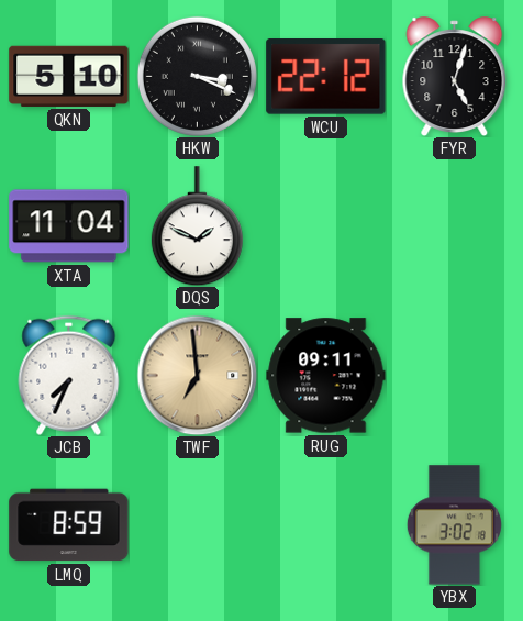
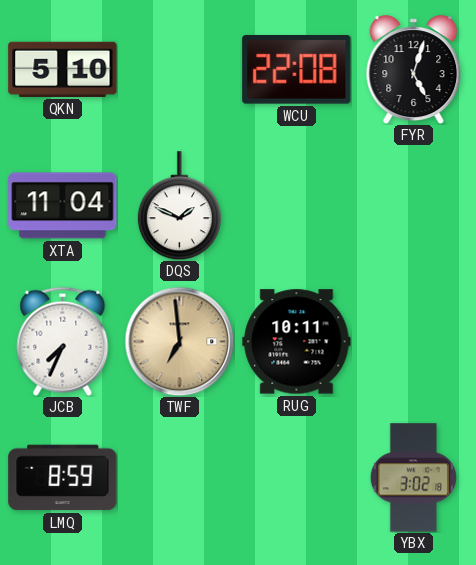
HKW: 3:19 -> none (197, 76)
WCU: 22:12 -> 22:08 (297, 70)
RUG: 09:11 -> 10:11 (297, 342)
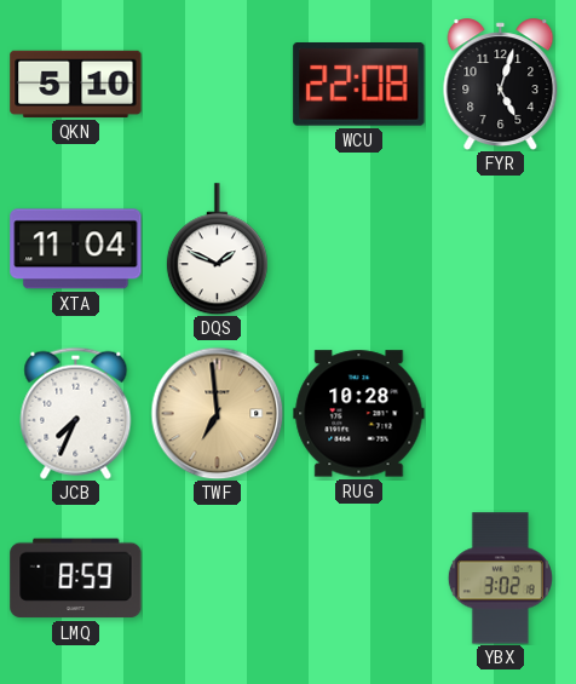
RUG: 10:11 -> 10:28 (359, 414)
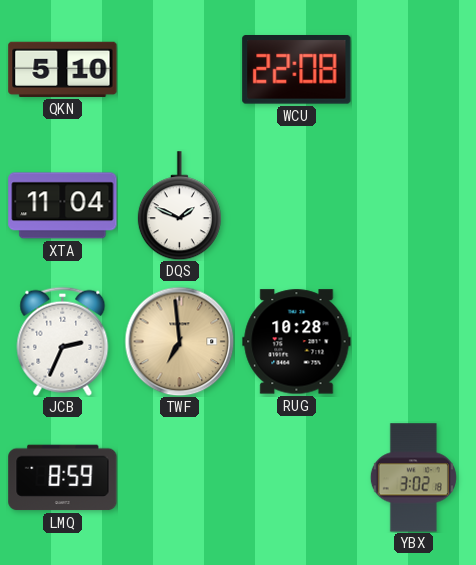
FYR: 5:03 -> none (501, 85)
JCB: 7:34 -> 2:34 (63, 341)
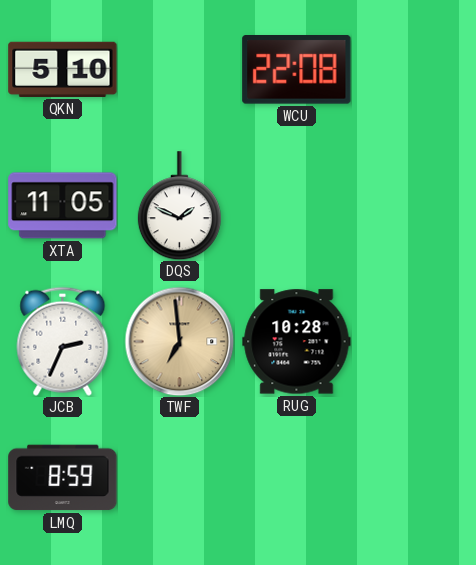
XTA: 11:04 -> 11:05 (63, 206)
YBX: 3:02 -> none (413, 478)
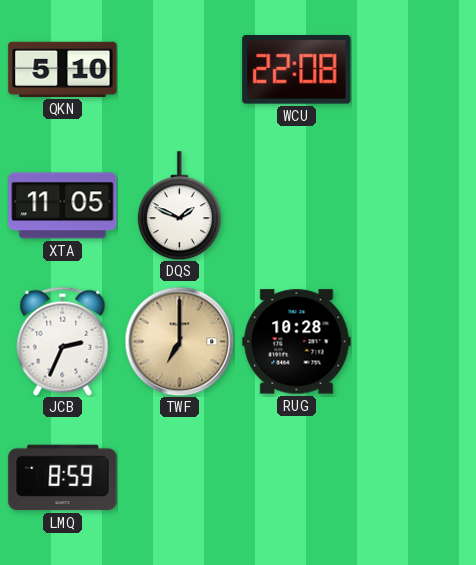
TWF: 6:59 -> 7:00 (179, 341)
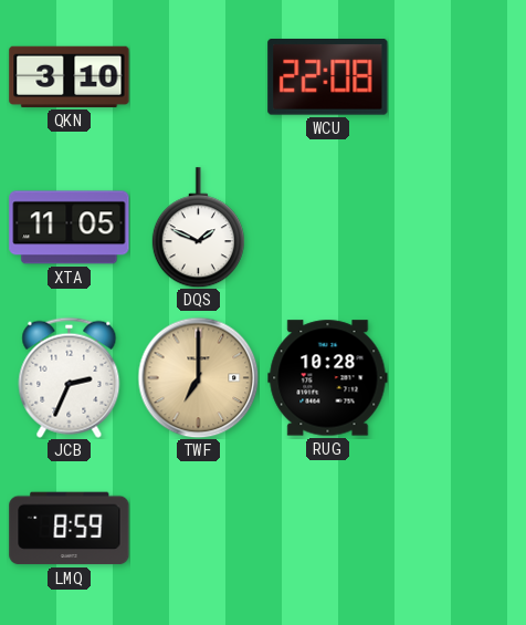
QKN: 5:10 -> 3:10 (70, 76)
